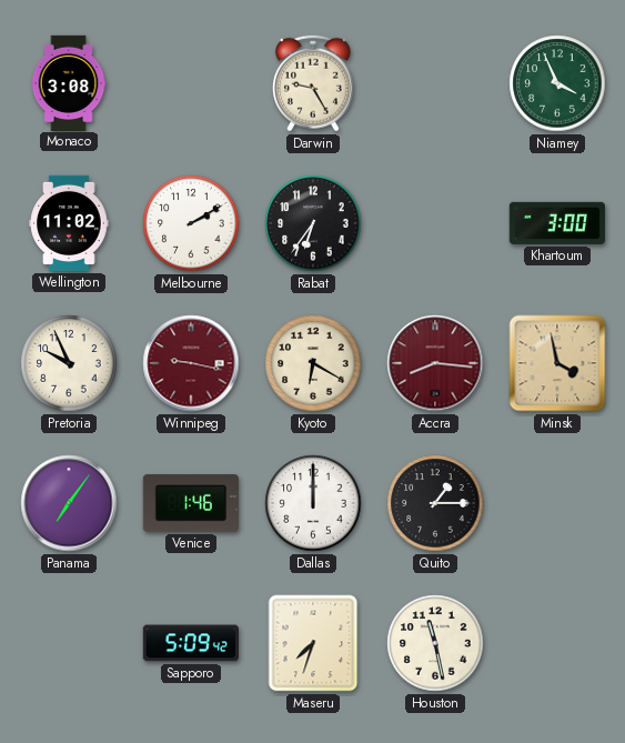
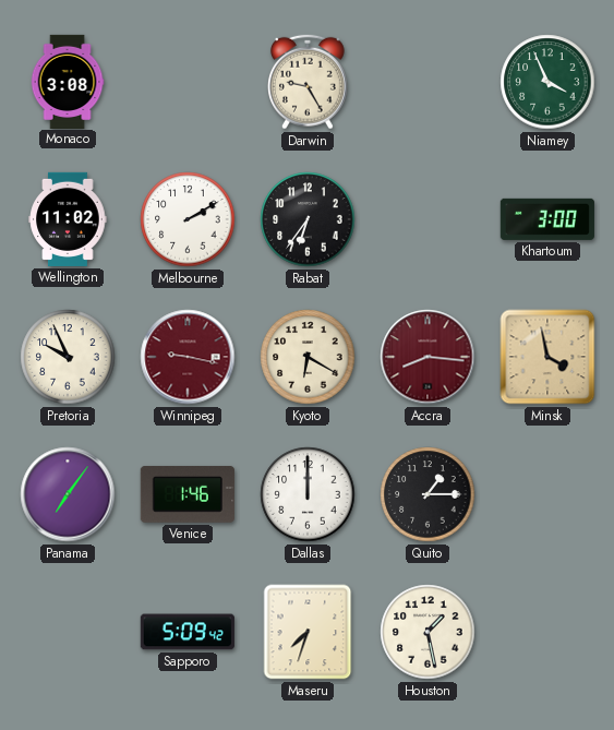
Houston: 11:28 -> 1:28 (428, 632)
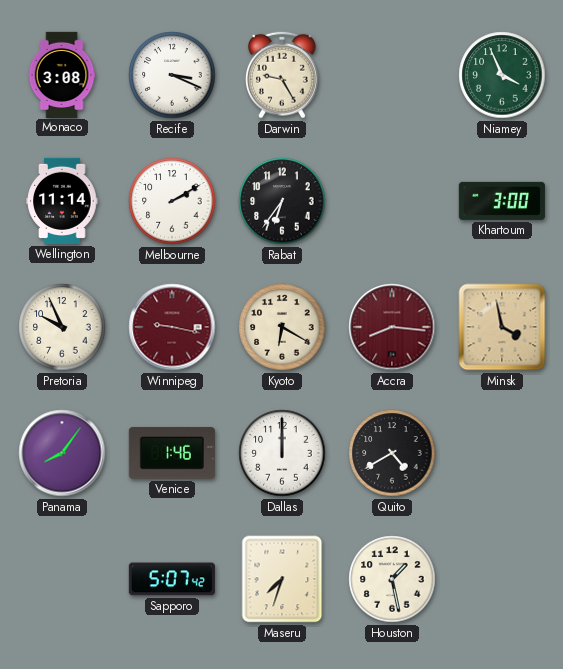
Recife: none -> 3:19 (172, 75)
Wellington: 11:02 -> 11:14 (62, 201)
Panama: 7:06 -> 8:06 (62, 453)
Quito: 1:15 -> 4:40 (392, 453)
Sapporo: 5:09 -> 5:07 (172, 579)
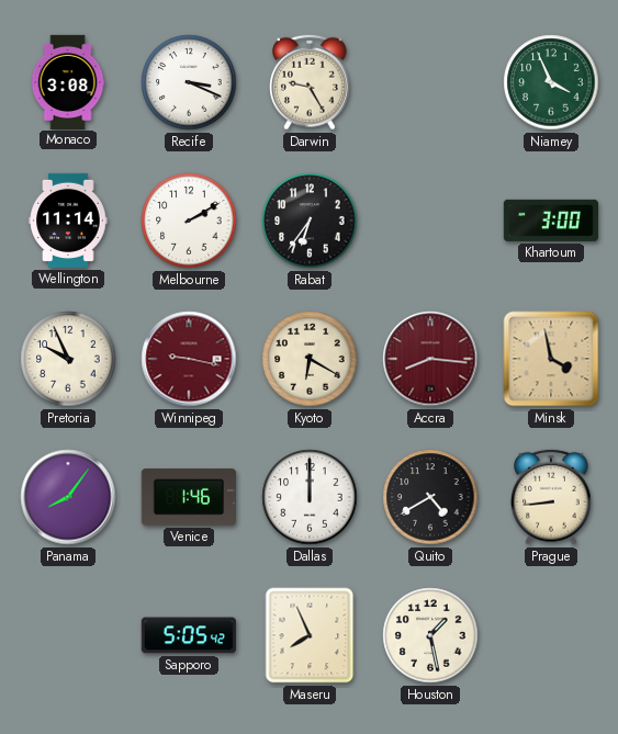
Prague: none -> 8:44 (552, 497)
Sapporo: 5:07 -> 5:05 (189, 635)
Maseru: 7:33 -> 7:56 (310, 635)
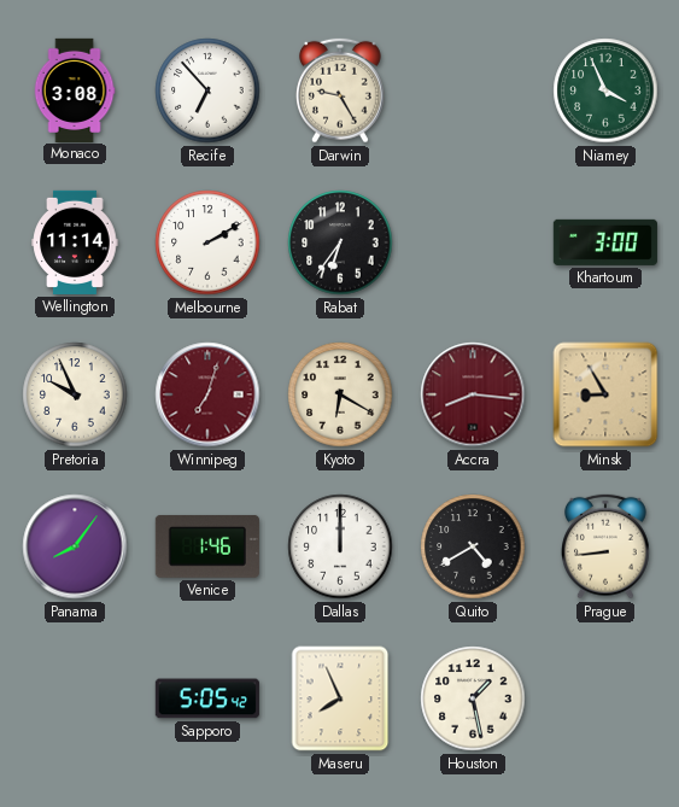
Recife: 3:19 -> 6:53 (207, 90)
Winnipeg: 9:17 -> 7:03 (207, 394)
Minsk: 3:58 -> 8:55 (605, 394)
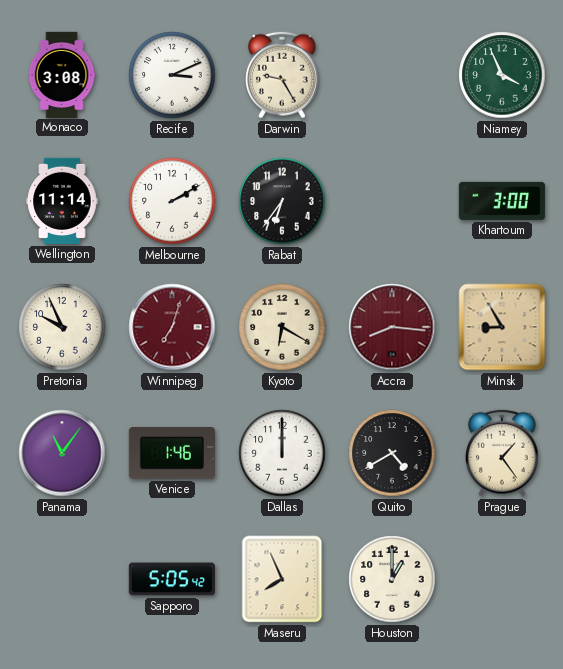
Recife: 6:53 -> 3:11 (172, 75)
Panama: 8:06 -> 11:06 (62, 453)
Prague: 8:44 -> 1:24 (503, 453)
Houston: 1:28 -> 1:00 (392, 579)
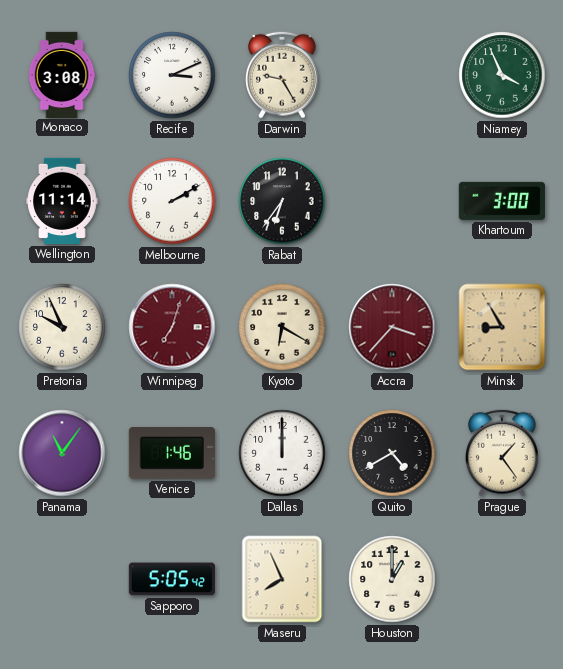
Accra: 8:16 -> 3:37 (392, 327)
